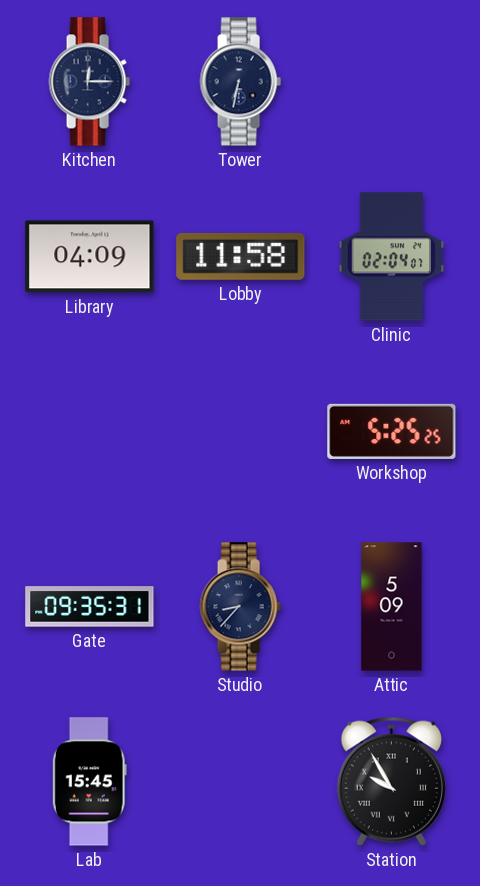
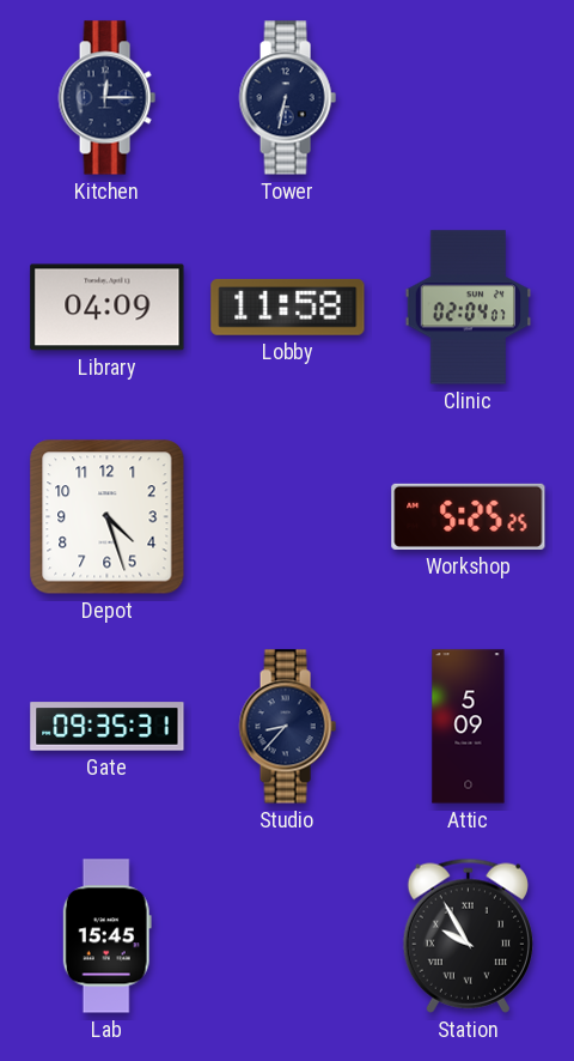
Depot: none -> 4:27 (108, 517)
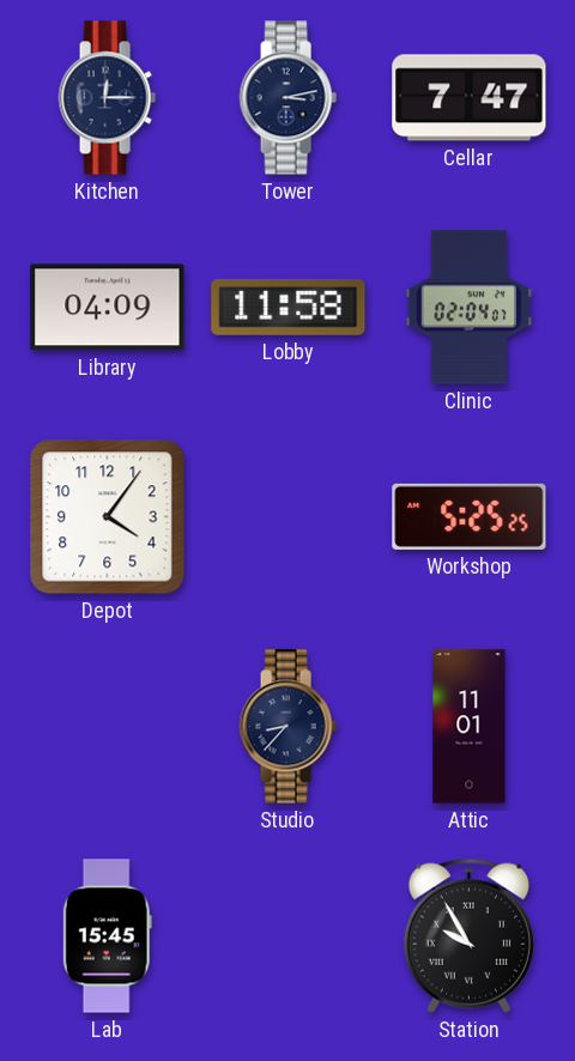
Tower: 6:32 -> 3:13 (287, 98)
Cellar: none -> 7:47 (470, 98)
Depot: 4:27 -> 4:06 (108, 517)
Gate: 09:35 -> none (108, 727)
Attic: 5:09 -> 11:01 (470, 727)
